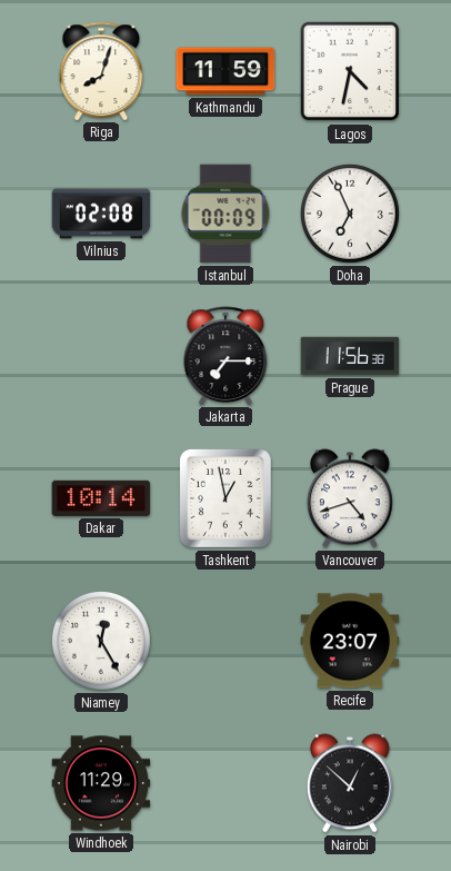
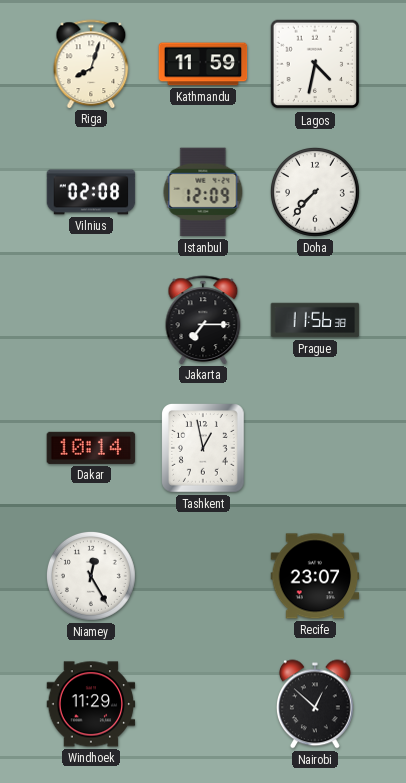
Istanbul: 00:09 -> 12:09 (203, 192)
Doha: 6:56 -> 7:37 (315, 192)
Vancouver: 4:42 -> none (351, 498)
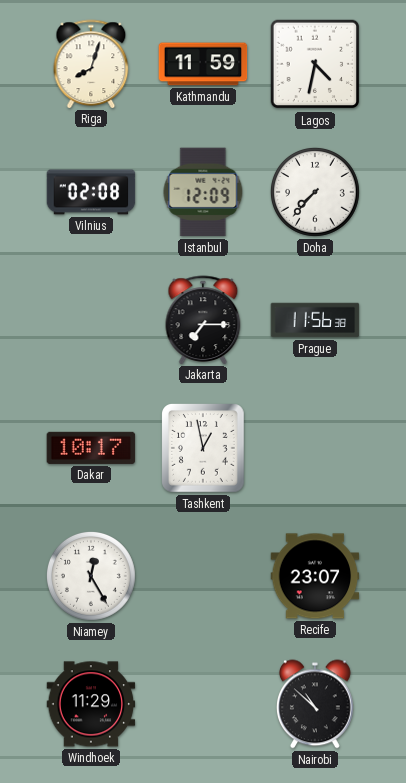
Dakar: 10:14 -> 10:17 (91, 448)
Nairobi: 12:52 -> 10:52 (316, 704)
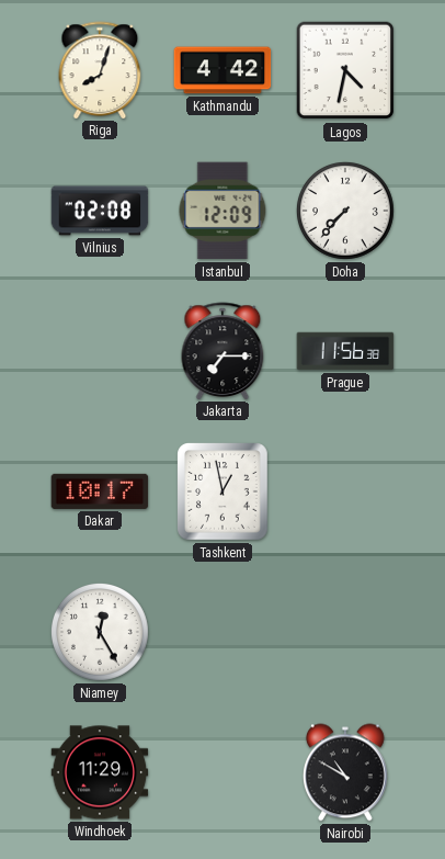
Kathmandu: 11:59 -> 4:42 (222, 70)
Recife: 23:07 -> none (315, 576)
Nairobi: 10:52 -> 10:50 (346, 772)
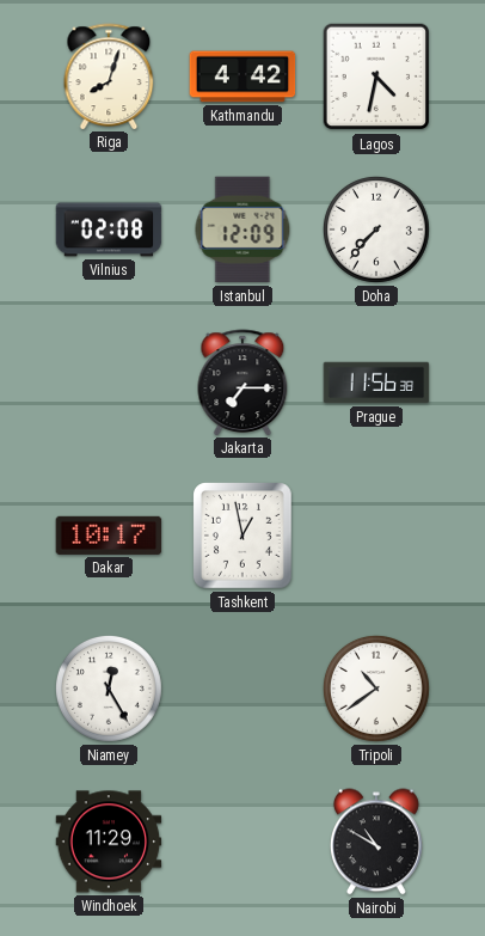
Tripoli: none -> 10:39 (376, 689)
